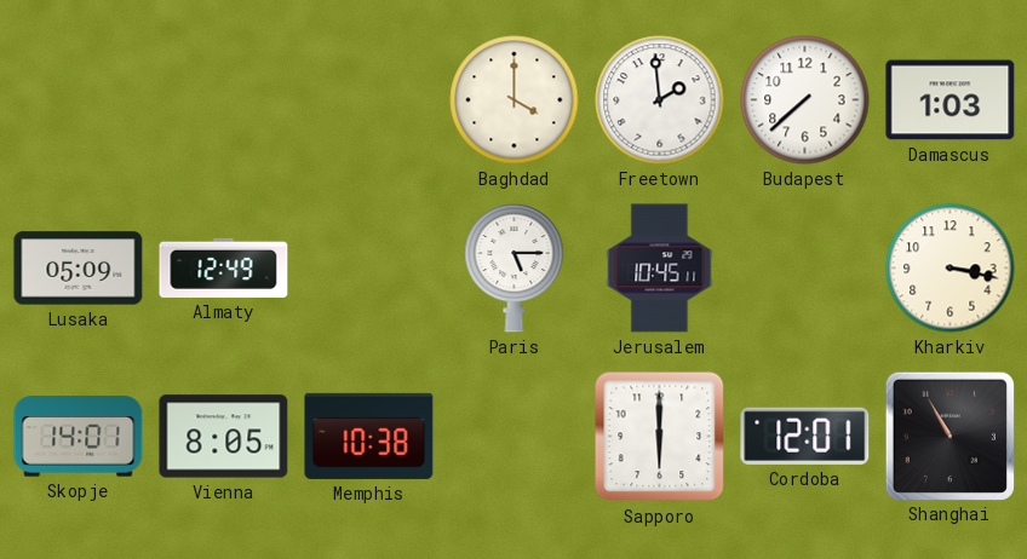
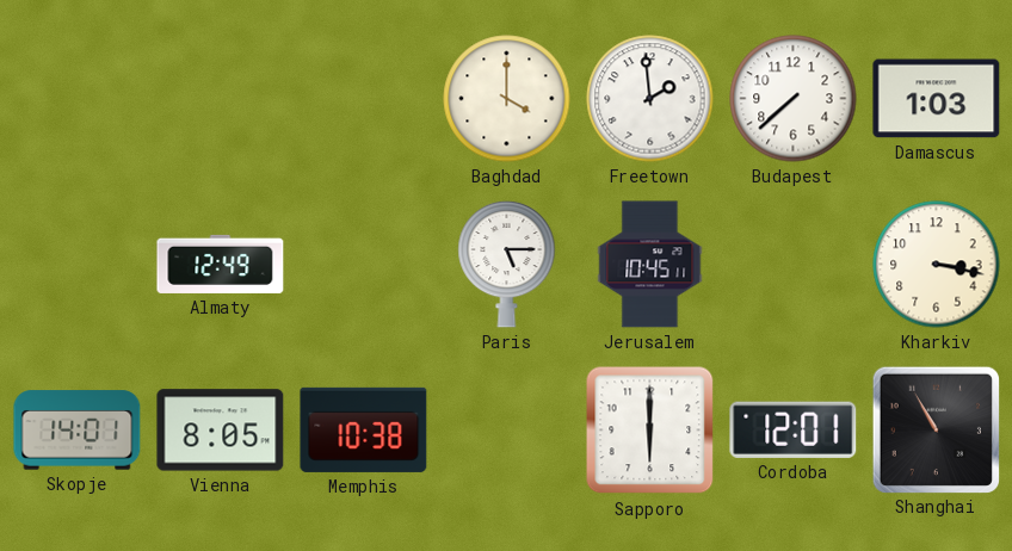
Lusaka: 05:09 -> none (79, 269)
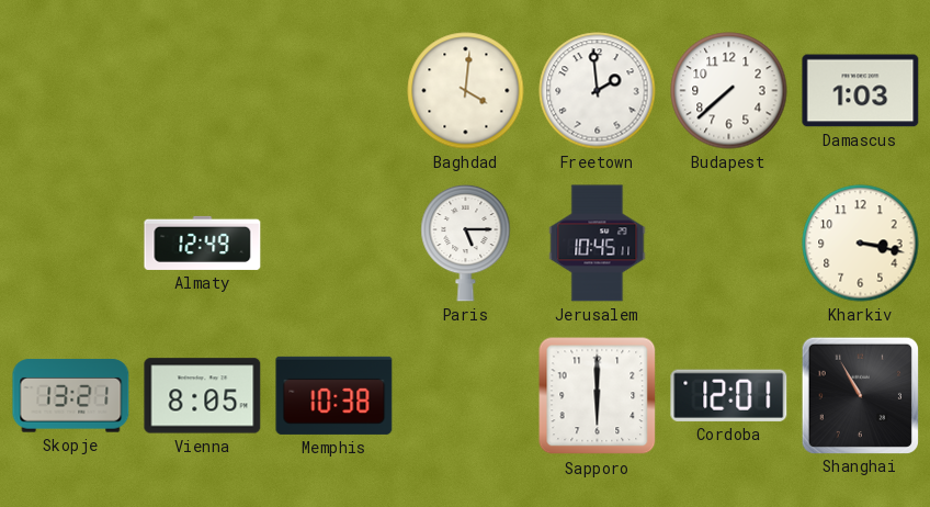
Baghdad: 4:00 -> 4:01 (466, 91)
Skopje: 14:01 -> 13:21 (71, 396)
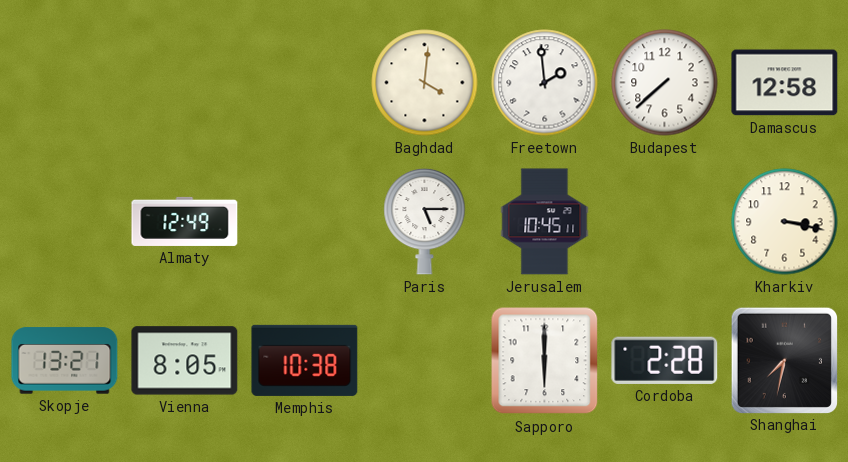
Damascus: 1:03 -> 12:58 (785, 83)
Cordoba: 12:01 -> 2:28 (665, 360)
Shanghai: 10:55 -> 7:32 (784, 360)
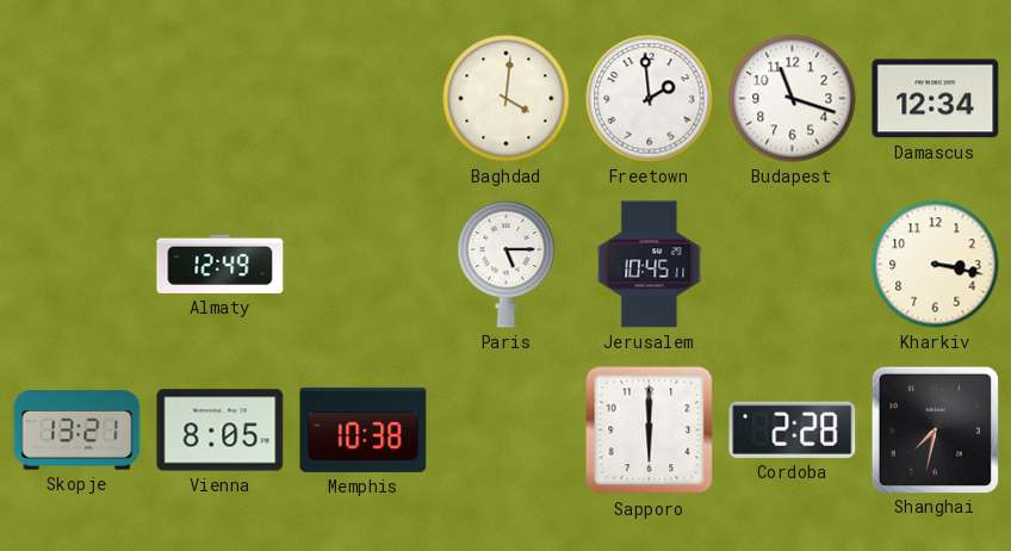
Budapest: 7:38 -> 11:18 (793, 99)
Damascus: 12:58 -> 12:34 (936, 99)
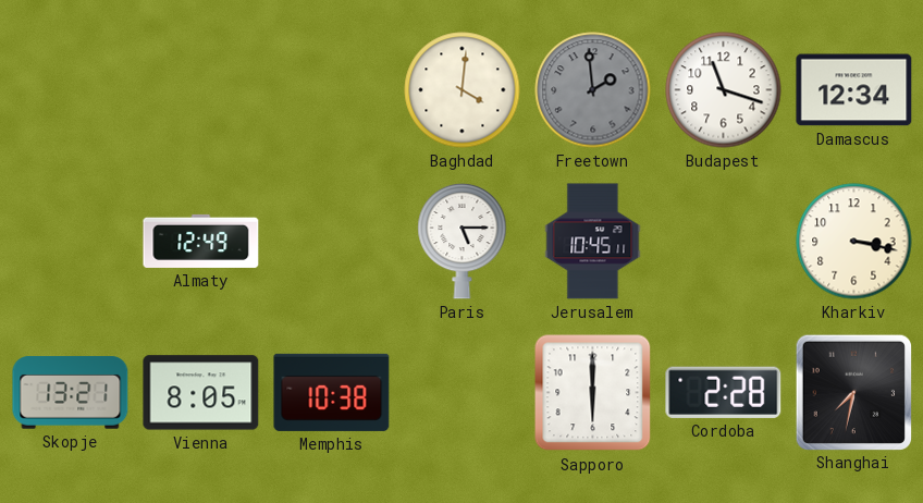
Freetown dial: white -> grey (593, 90)
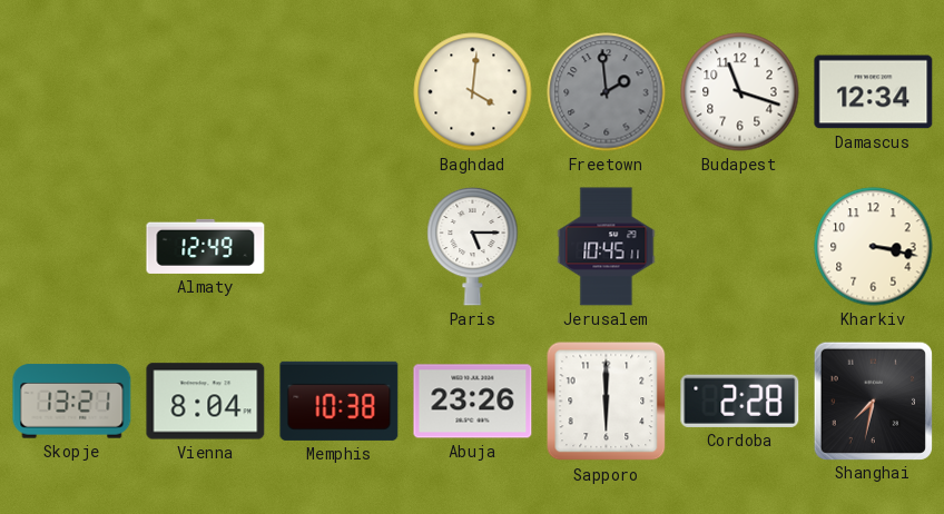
Vienna: 8:05 -> 8:04 (206, 402)
Abuja: none -> 23:26 (473, 402)
